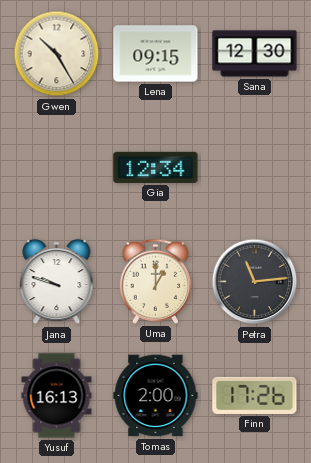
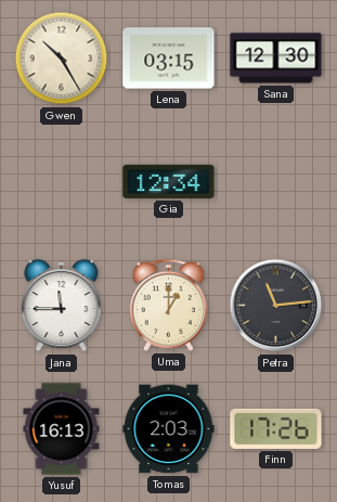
Lena: 09:15 -> 03:15 (169, 59)
Jana: 9:48 -> 11:45 (62, 306)
Tomas: 2:00 -> 2:03 (169, 429)
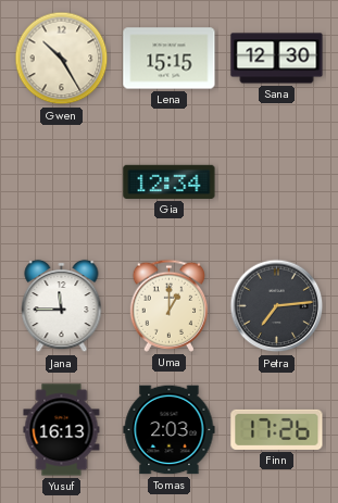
Lena: 03:15 -> 15:15 (170, 59)
Petra: 11:14 -> 7:14 (277, 306)
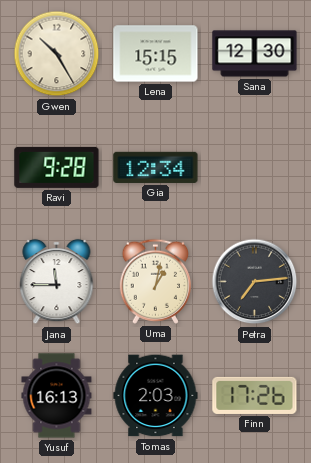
Ravi: none -> 9:28 (57, 167)
Uma: 1:00 -> 1:02 (155, 281)
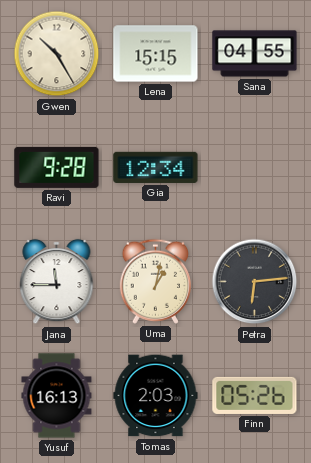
Sana: 12:30 -> 04:55 (255, 54)
Petra: 7:14 -> 6:14 (255, 282)
Finn: 17:26 -> 05:26 (255, 395)
